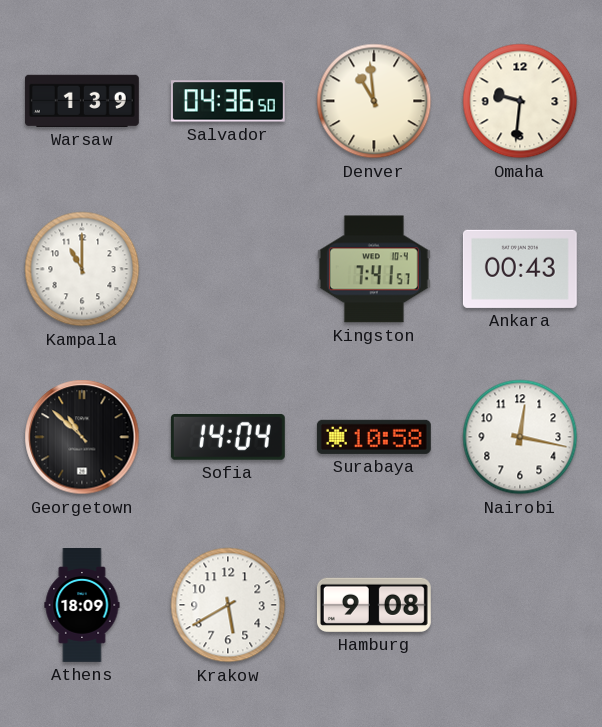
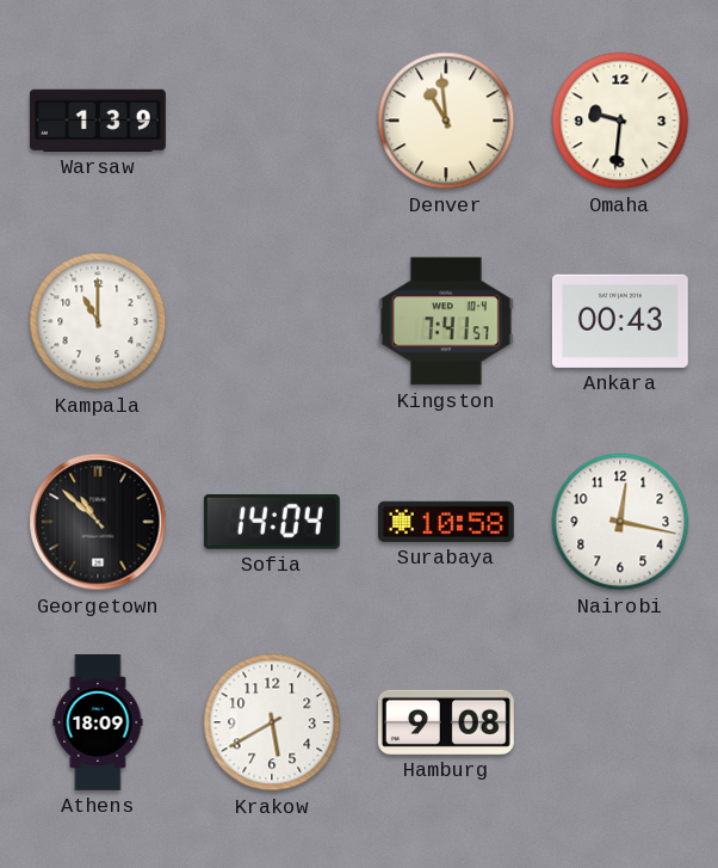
Salvador: 04:36 -> none (228, 101)
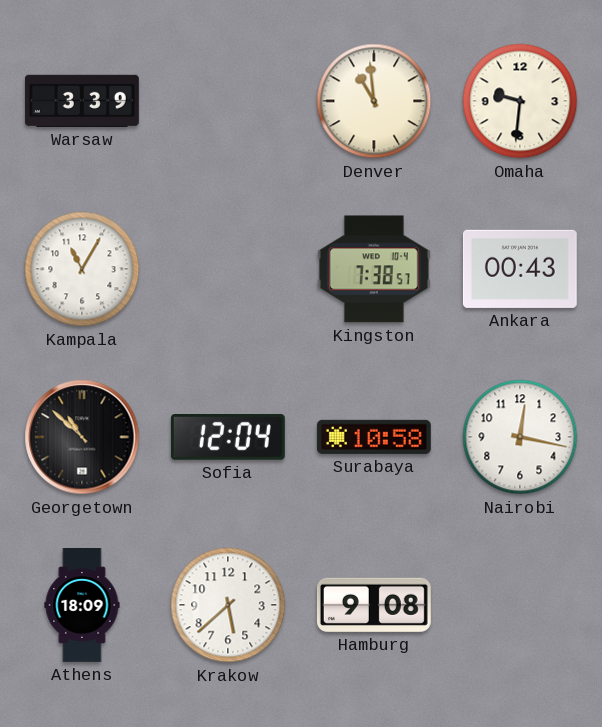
Warsaw: 1:39 -> 3:39 (82, 101)
Kampala: 11:00 -> 11:05 (82, 269)
Kingston: 7:41 -> 7:38 (374, 269)
Sofia: 14:04 -> 12:04 (228, 438)
Krakow: 5:40 -> 5:38 (228, 605)
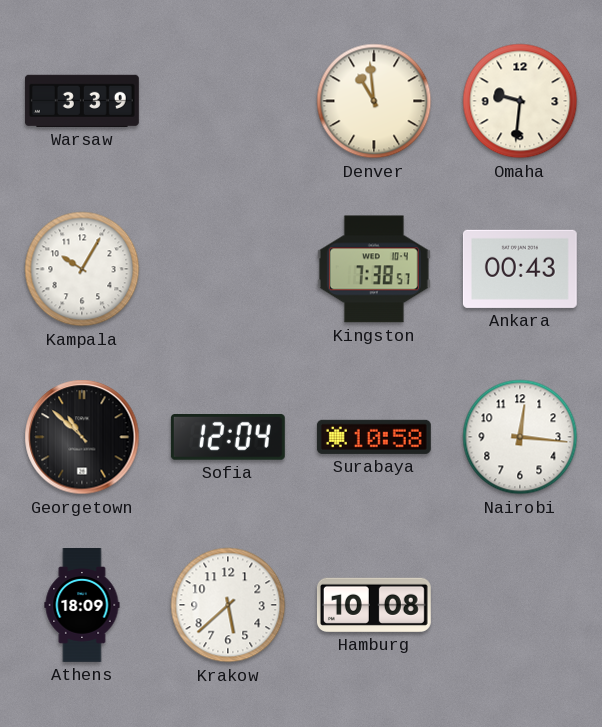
Kampala: 11:05 -> 10:05 (82, 269)
Nairobi: 12:17 -> 12:16 (520, 437)
Hamburg: 9:08 -> 10:08 (374, 605)
